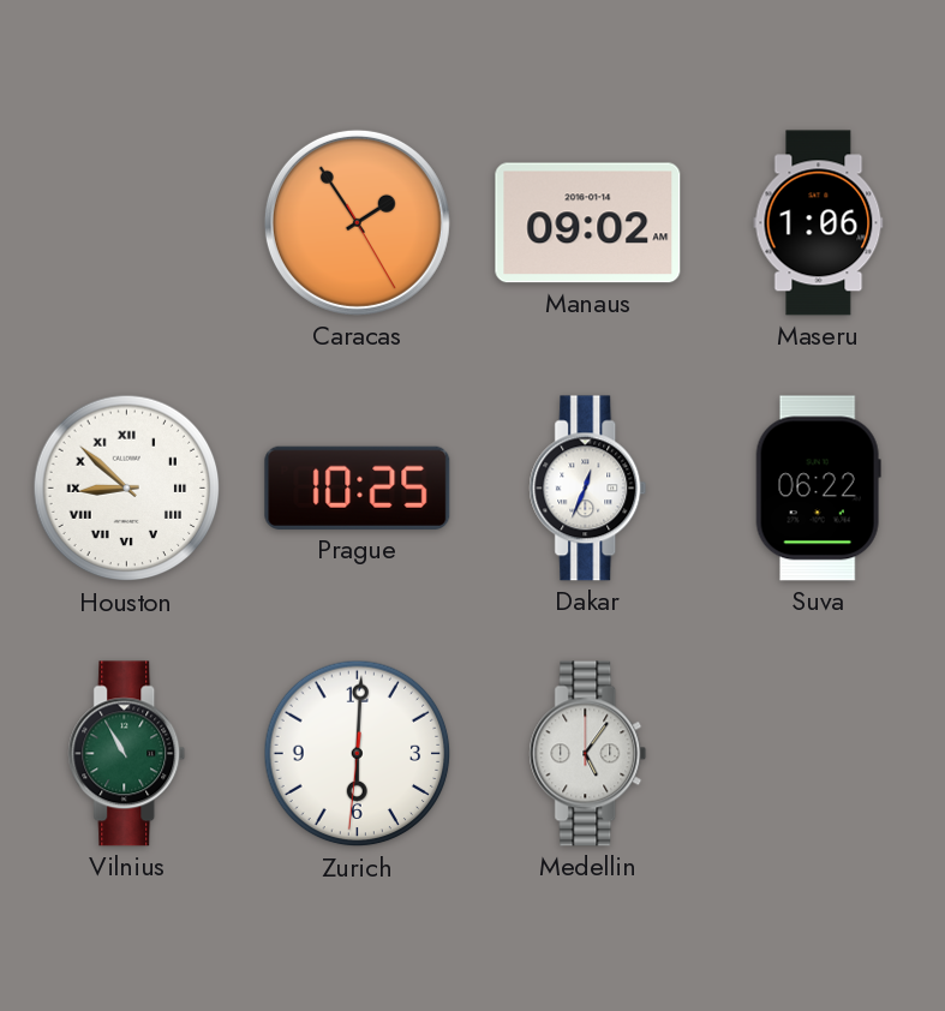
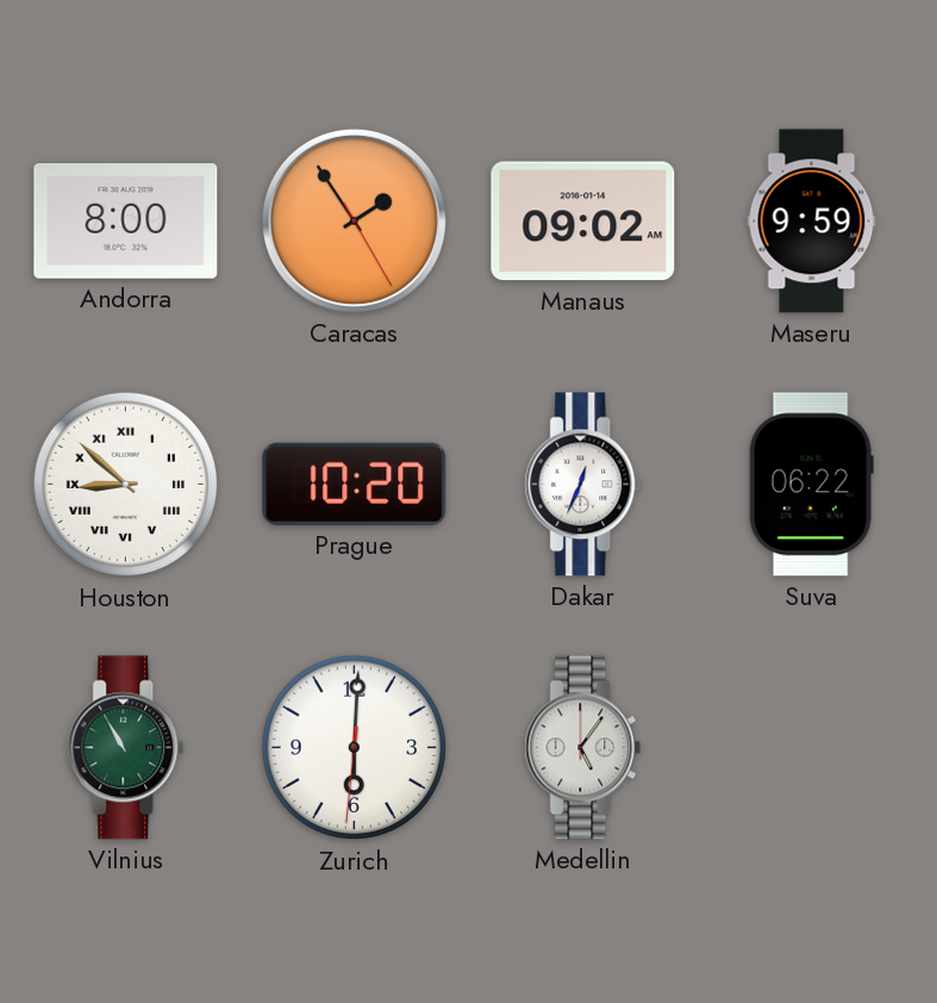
Andorra: none -> 8:00 (126, 222)
Maseru: 1:06 -> 9:59 (812, 222)
Prague: 10:25 -> 10:20 (355, 484)
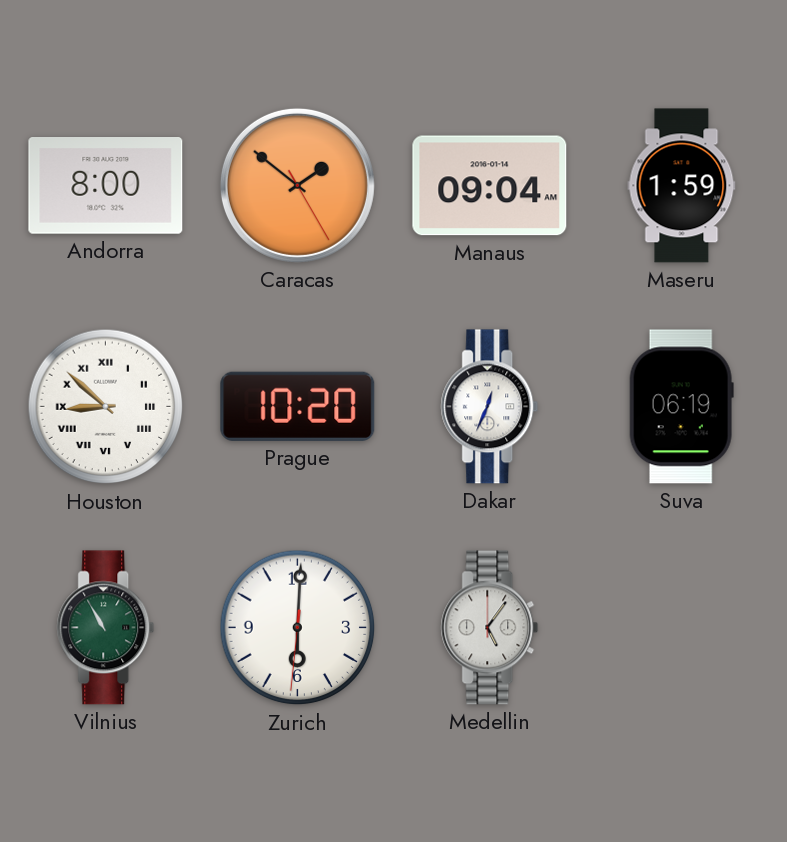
Caracas: 1:54 -> 1:51 (297, 185)
Manaus: 09:02 -> 09:04 (490, 186)
Maseru: 9:59 -> 1:59 (682, 186)
Suva: 06:22 -> 06:19 (681, 407)
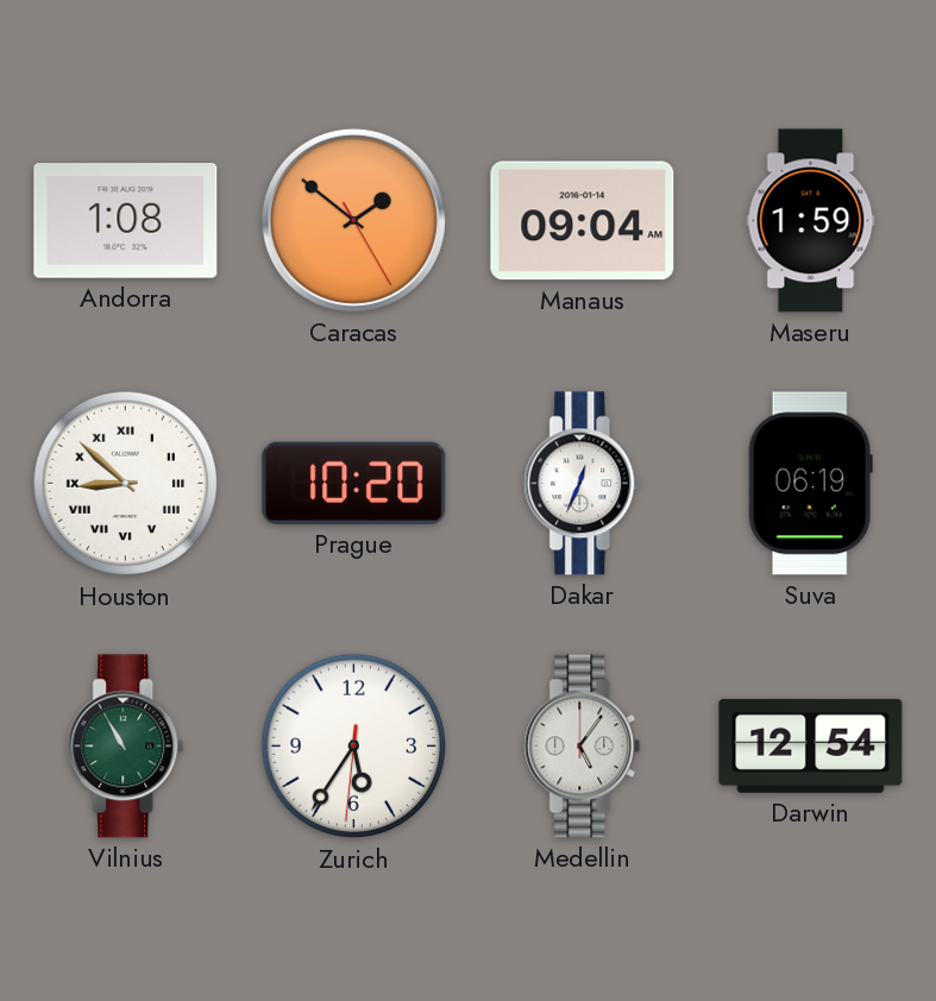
Andorra: 8:00 -> 1:08 (126, 221)
Zurich: 6:00 -> 5:35 (354, 747)
Darwin: none -> 12:54 (811, 745)
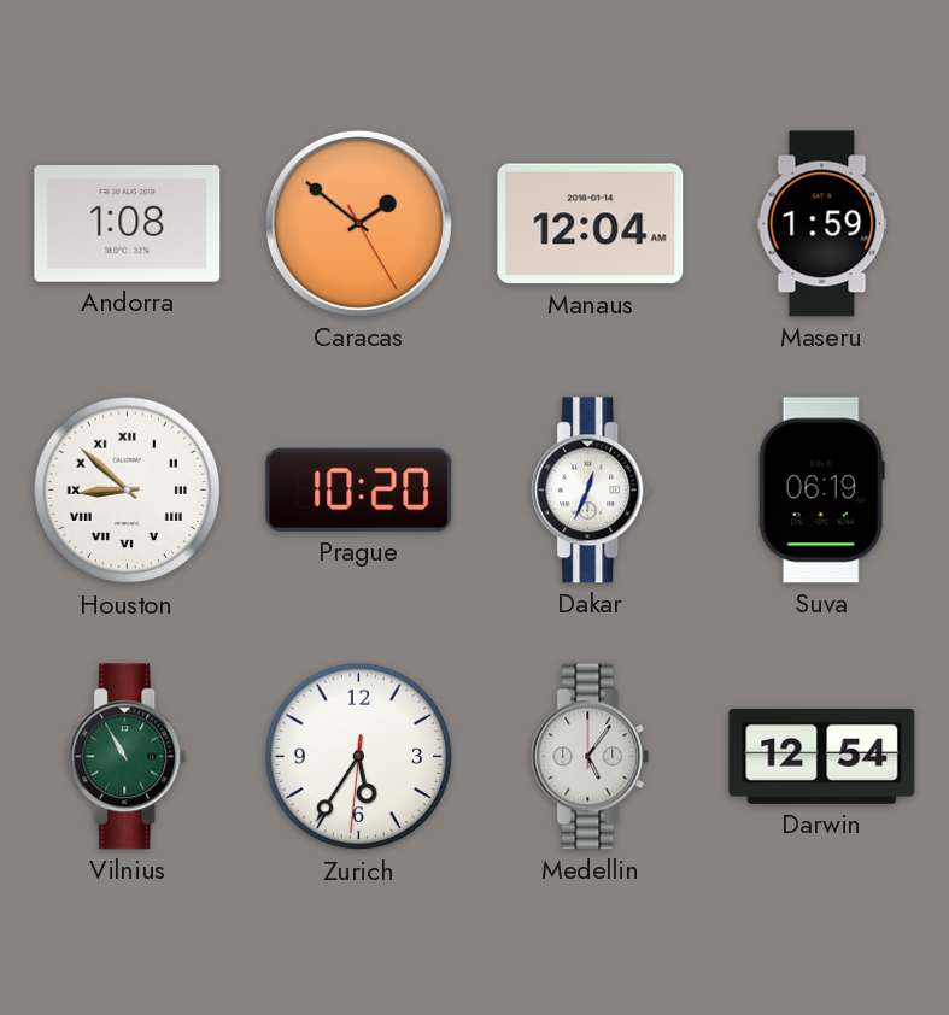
Manaus: 09:04 -> 12:04 (591, 224)
